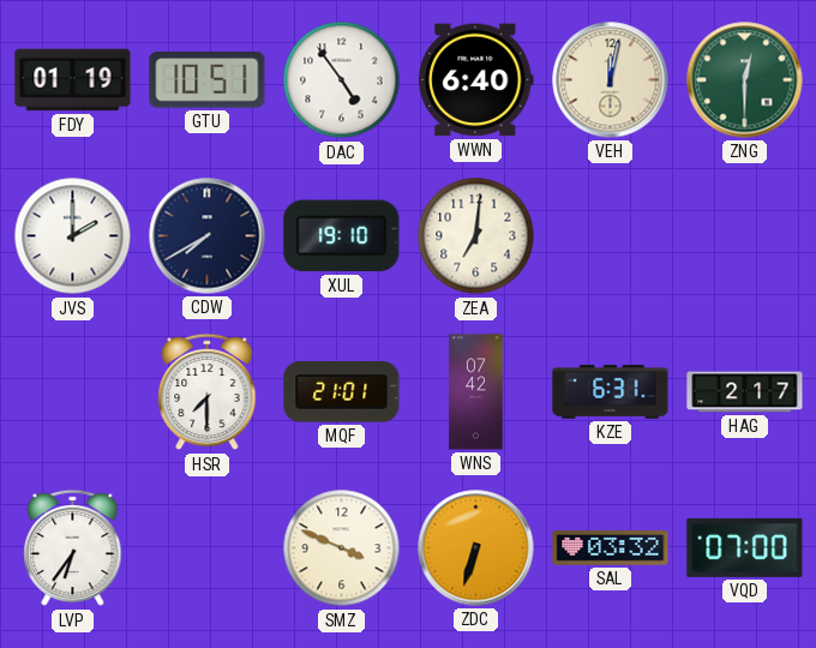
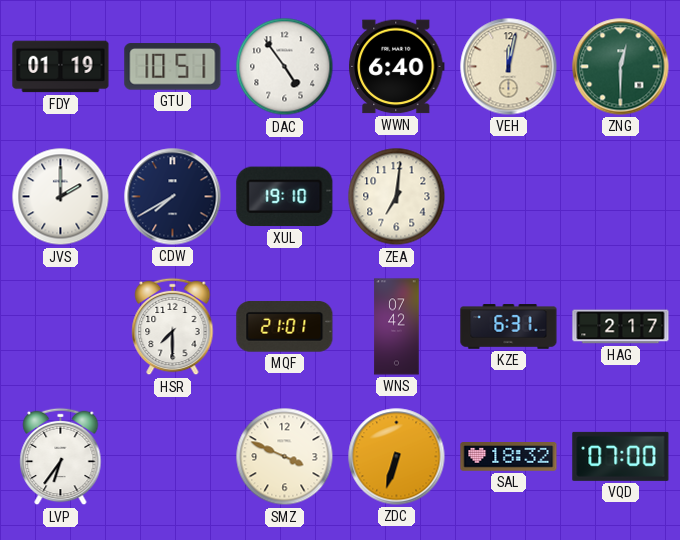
SAL: 03:32 -> 18:32 (509, 457)
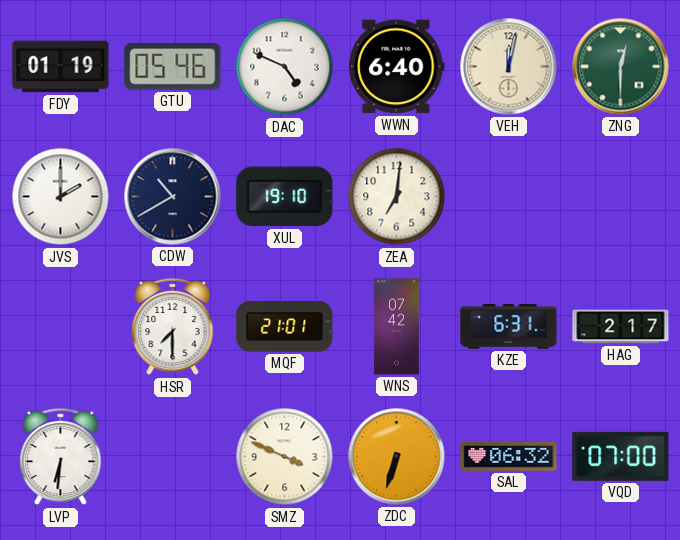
GTU: 10:51 -> 05:46 (173, 67)
DAC: 4:54 -> 4:49 (285, 67)
CDW: 7:40 -> 10:40 (173, 197)
LVP: 6:36 -> 6:31 (61, 457)
SAL: 18:32 -> 06:32 (509, 457)
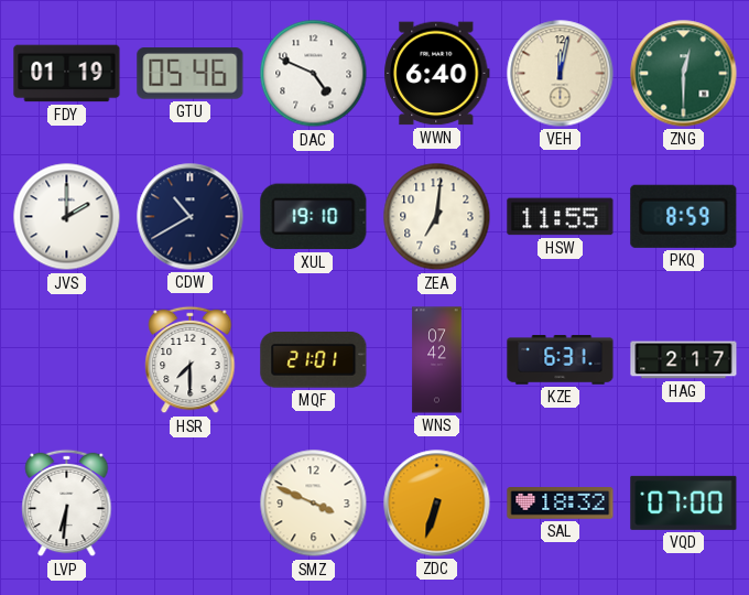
HSW: none -> 11:55 (561, 217)
PKQ: none -> 8:59 (684, 216)
SAL: 06:32 -> 18:32 (561, 504)
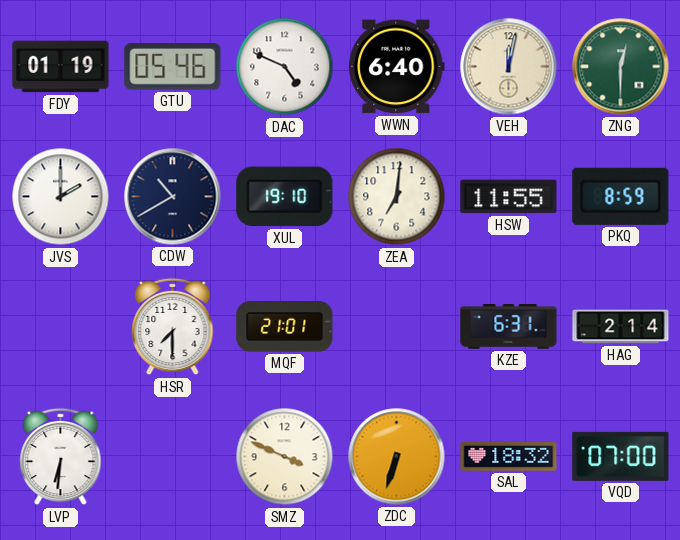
WNS: 07:42 -> none (437, 360)
HAG: 2:17 -> 2:14 (621, 327)
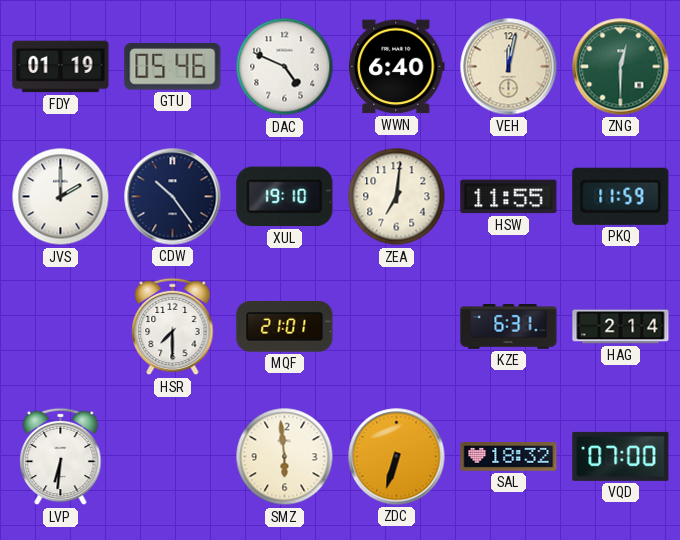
CDW: 10:40 -> 10:24 (173, 197)
PKQ: 8:59 -> 11:59 (621, 196)
SMZ: 3:49 -> 5:59 (285, 457)
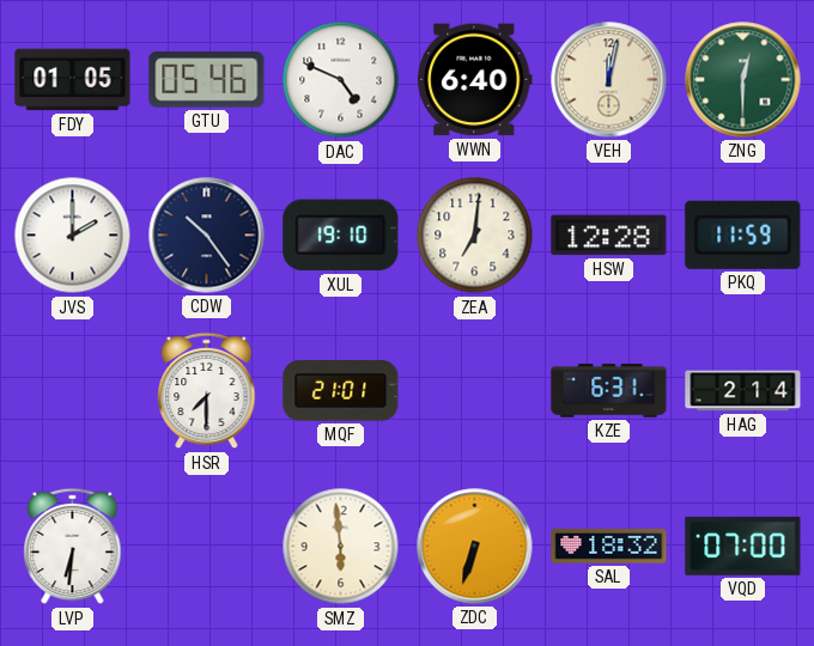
FDY: 01:19 -> 01:05 (73, 80)
HSW: 11:55 -> 12:28 (609, 236)
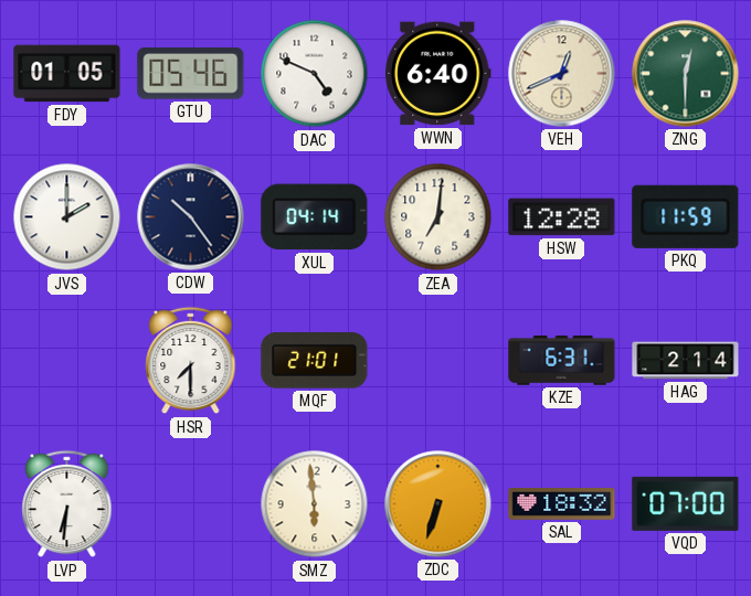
VEH: 12:02 -> 12:41 (562, 74)
XUL: 19:10 -> 04:14 (315, 217)
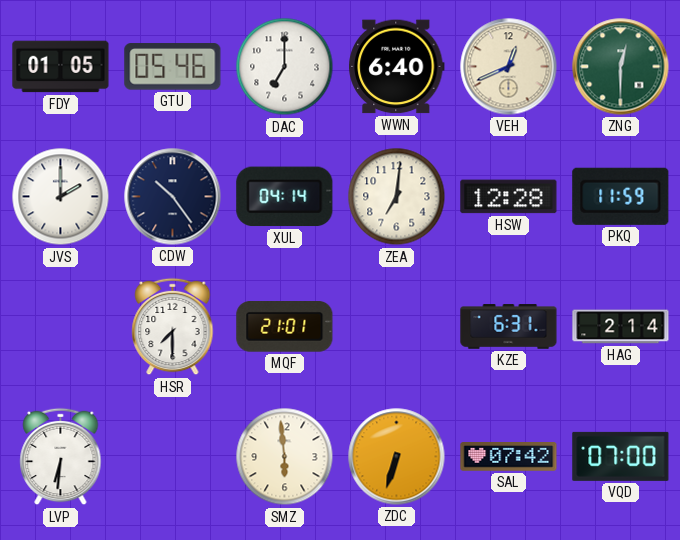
DAC: 4:49 -> 7:00 (285, 67)
SAL: 18:32 -> 07:42 (509, 457)
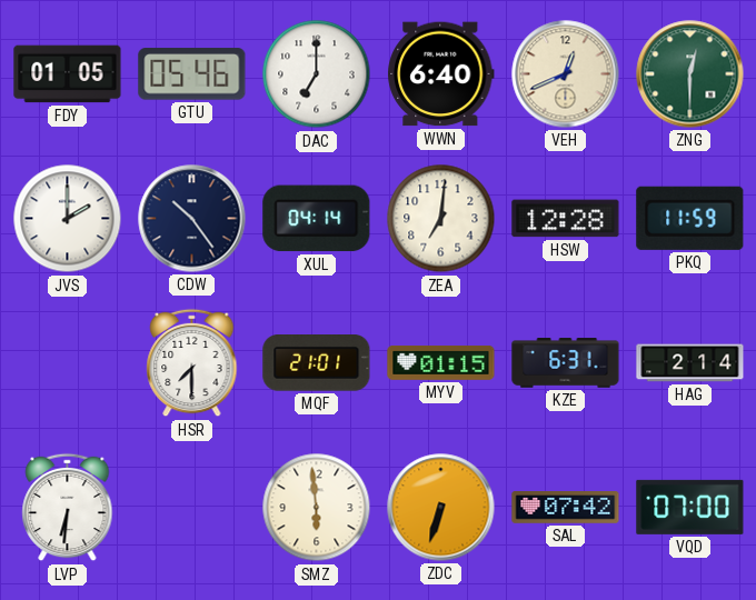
MYV: none -> 01:15 (441, 363)
